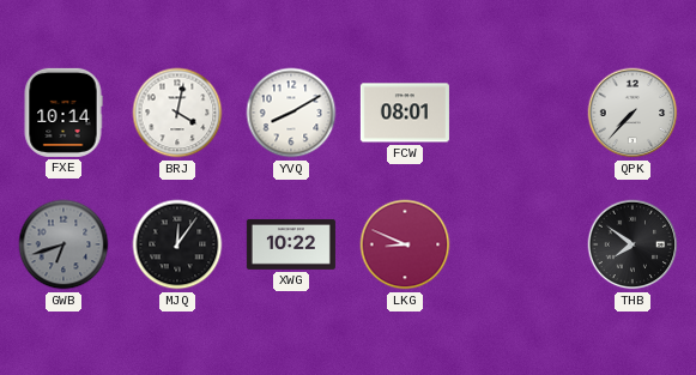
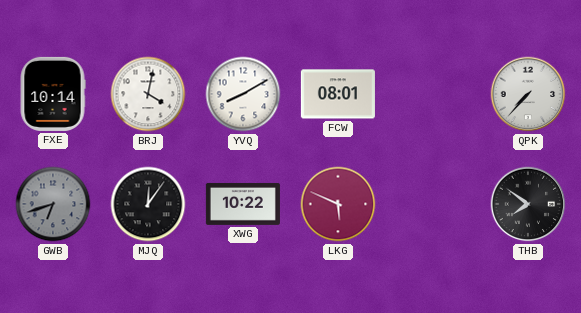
LKG: 8:49 -> 5:49 (338, 204)
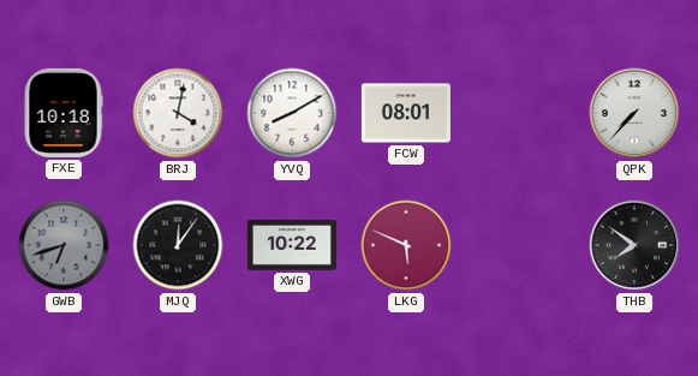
FXE: 10:14 -> 10:18 (64, 113)
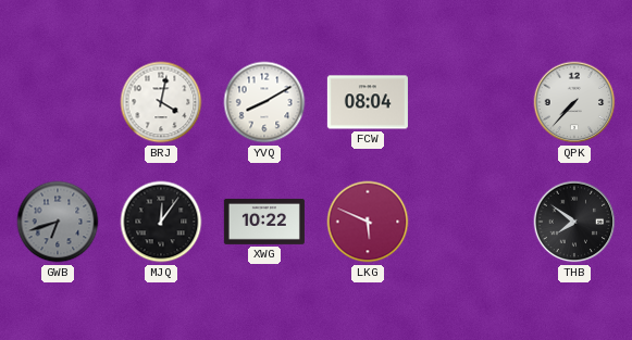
FXE: 10:18 -> none (64, 113)
FCW: 08:01 -> 08:04 (368, 102)
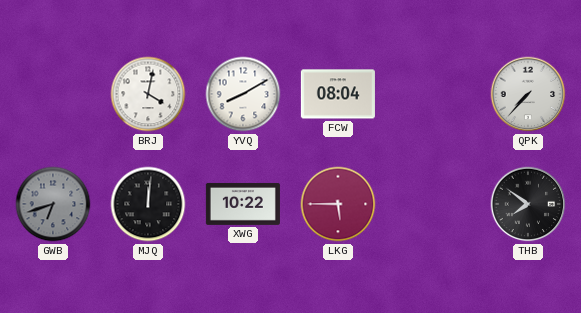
MJQ: 12:06 -> 12:01 (148, 204)
LKG: 5:49 -> 5:45 (338, 204)
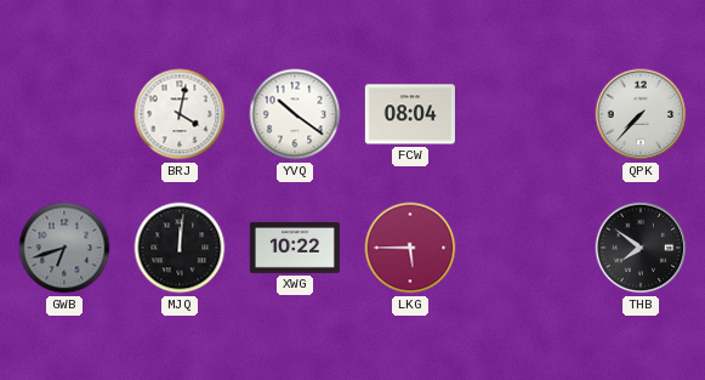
YVQ: 8:10 -> 10:21 (295, 114)
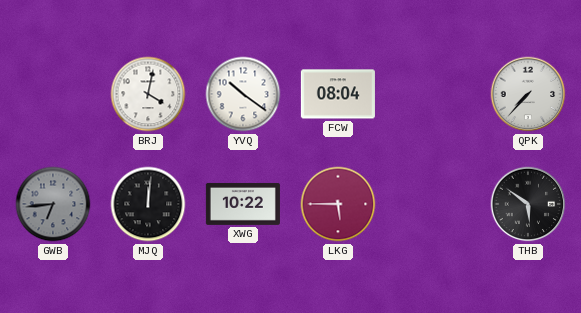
GWB: 6:42 -> 6:44 (53, 204)
THB: 7:51 -> 5:51 (528, 204)
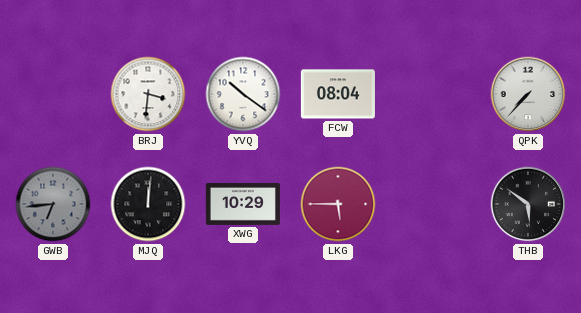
BRJ: 4:02 -> 3:31 (148, 94)
XWG: 10:22 -> 10:29 (243, 204)
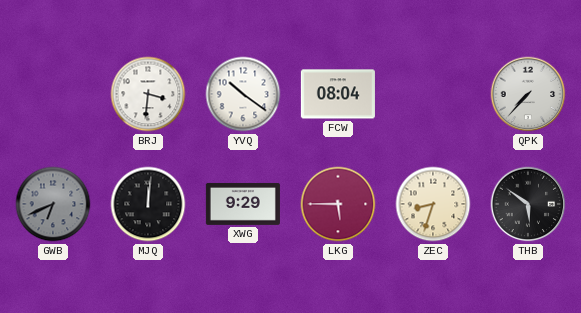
GWB: 6:44 -> 6:41 (53, 204)
XWG: 10:29 -> 9:29 (243, 204)
ZEC: none -> 8:33 (433, 204)
